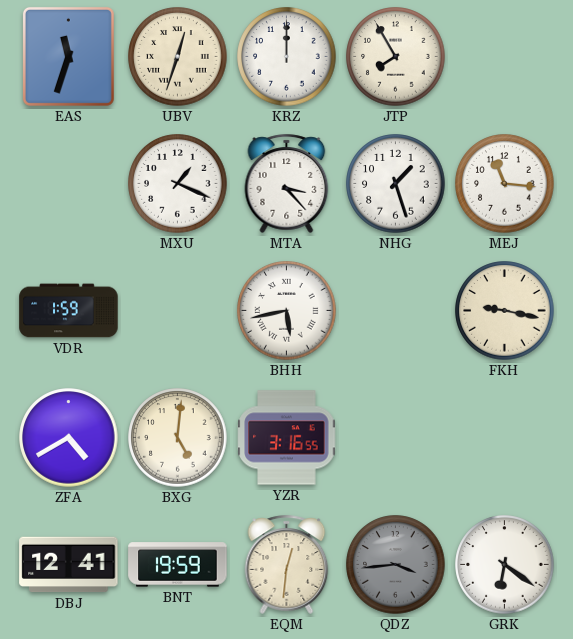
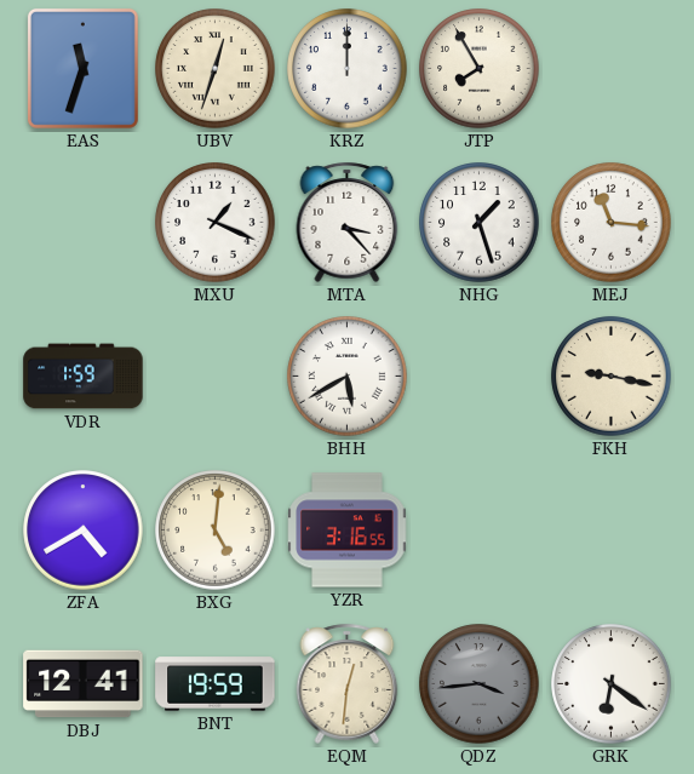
BHH: 5:43 -> 5:40 (348, 377)
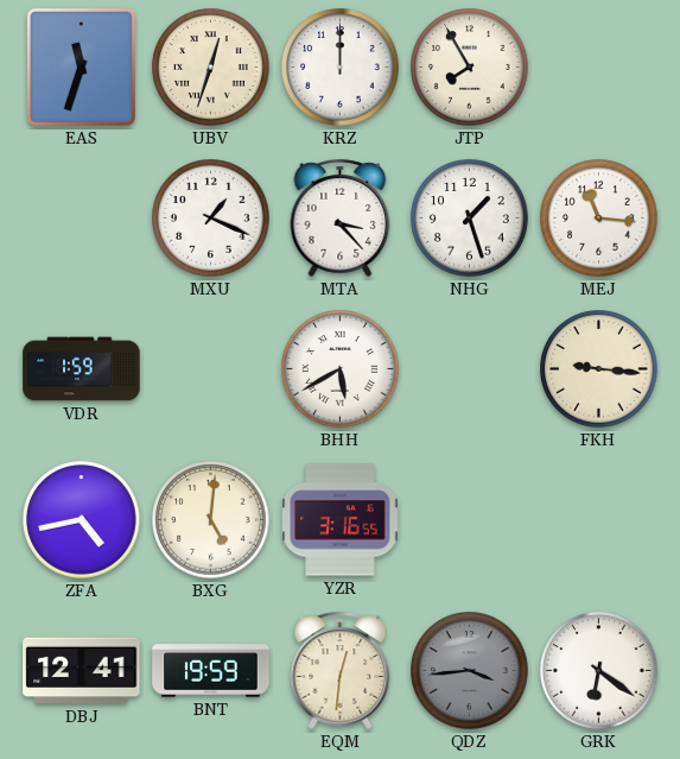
FKH: 9:17 -> 9:16 (599, 369)
ZFA: 4:40 -> 4:43 (82, 520)
